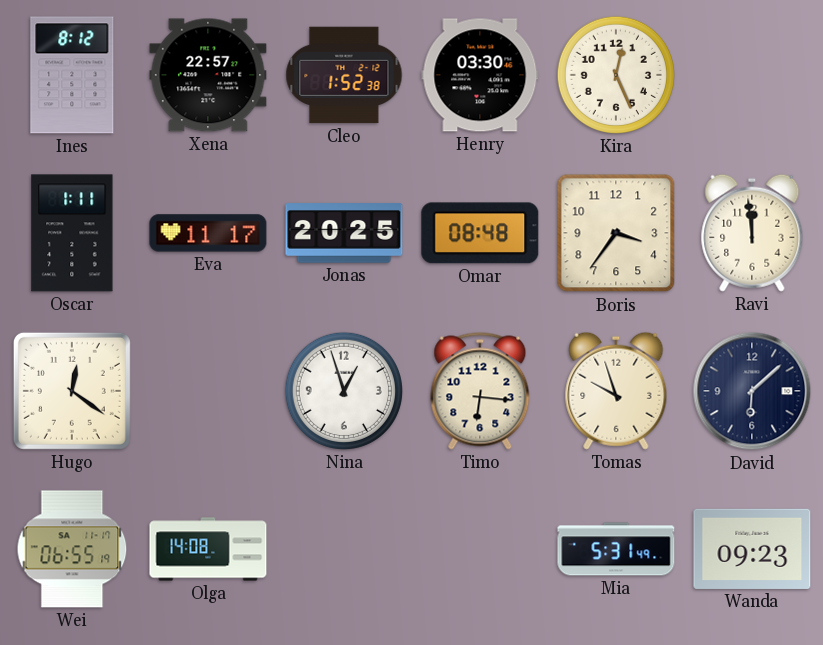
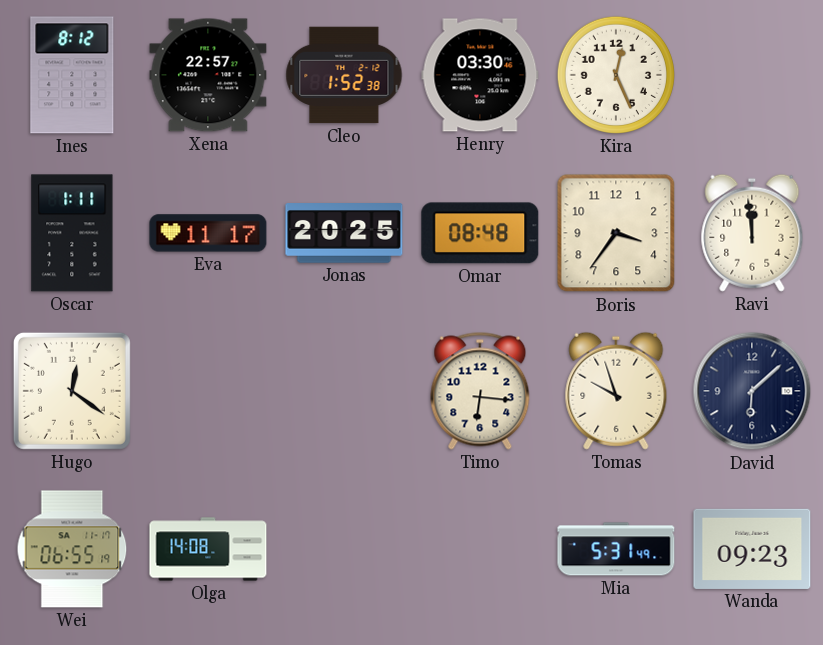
Nina: 12:57 -> none (344, 391)
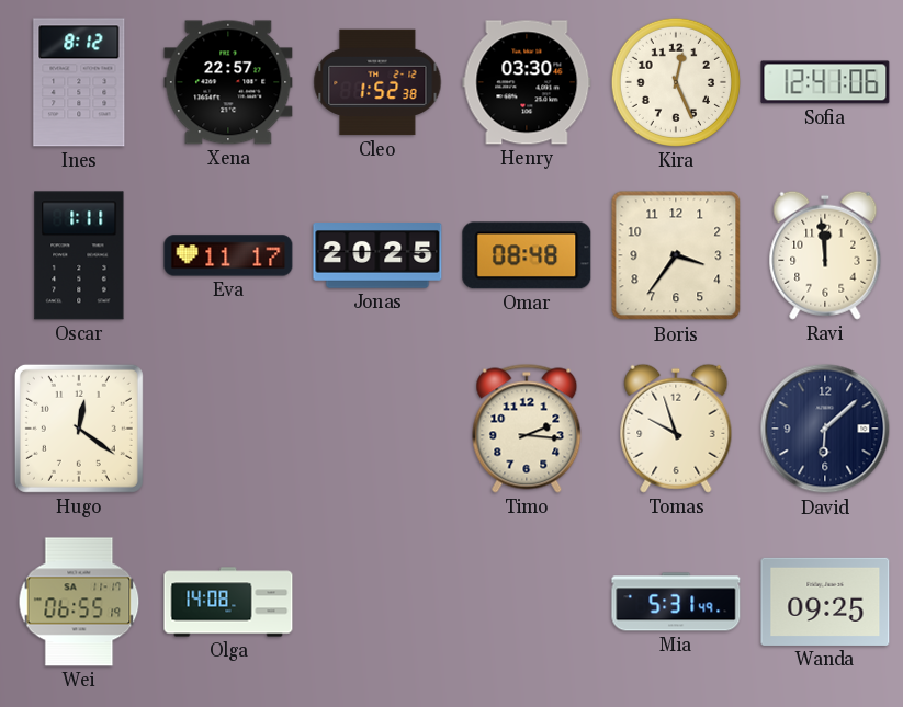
Sofia: none -> 12:41 (825, 82)
Timo: 6:16 -> 2:16 (527, 429)
Wanda: 09:23 -> 09:25 (825, 602)
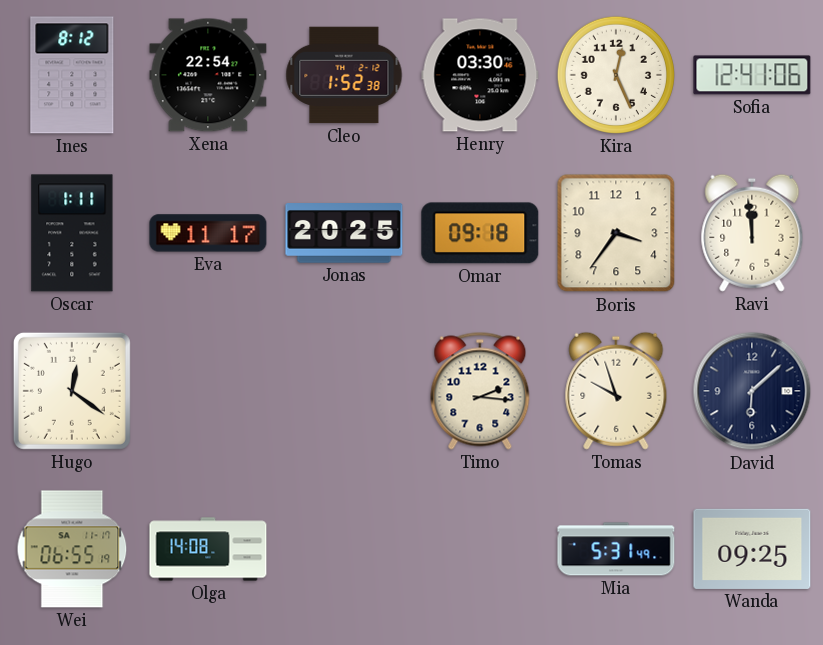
Xena: 22:57 -> 22:54 (208, 75)
Omar: 08:48 -> 09:18 (480, 233)
